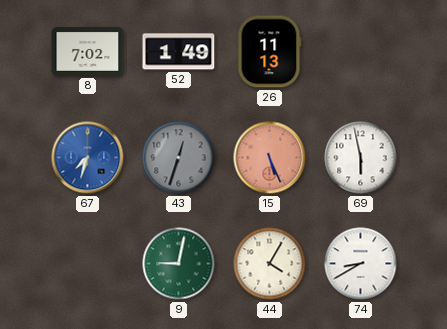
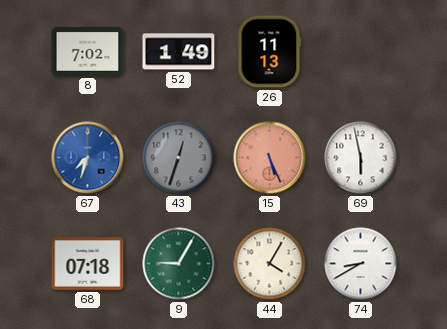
68: none -> 07:18 (88, 264)
9: 9:02 -> 9:05 (179, 264)
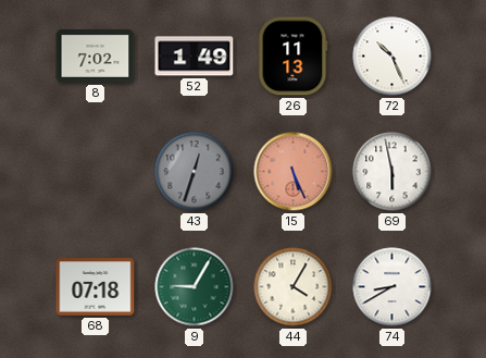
72: none -> 10:26 (392, 57)
67: 7:33 -> none (88, 158)
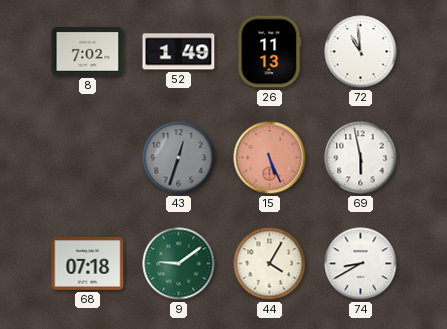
72: 10:26 -> 10:59 (361, 52)
9: 9:05 -> 9:09 (179, 264)
